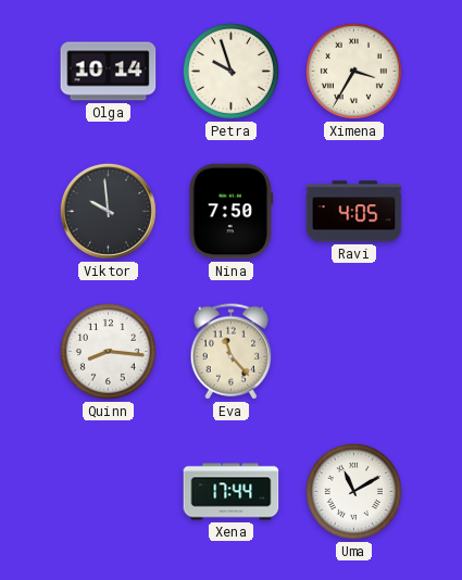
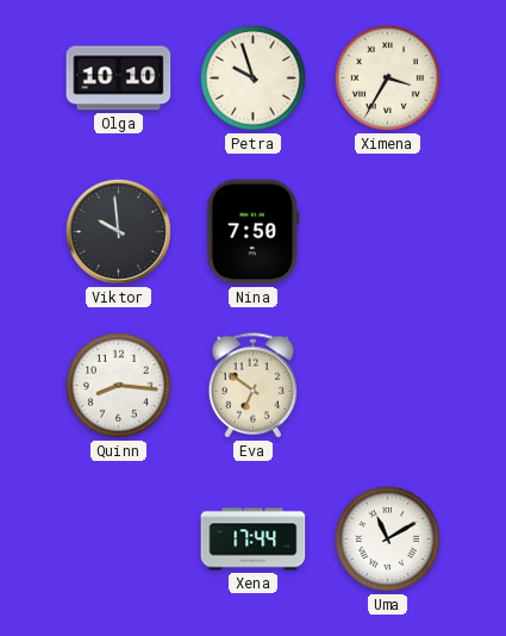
Olga: 10:14 -> 10:10 (119, 79)
Ravi: 4:05 -> none (354, 212)
Eva: 11:23 -> 6:51 (254, 386)
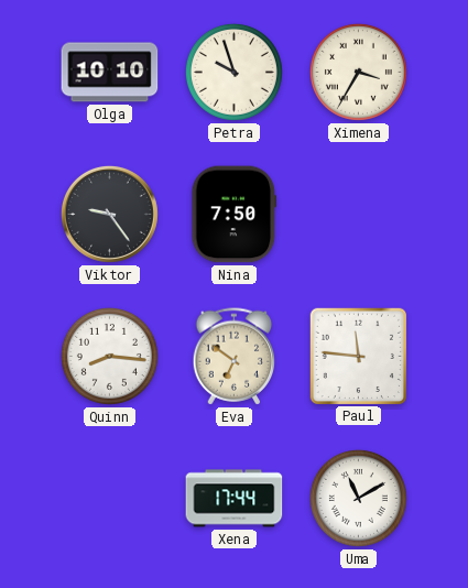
Viktor: 9:59 -> 9:24 (109, 214)
Paul: none -> 11:46 (358, 356)
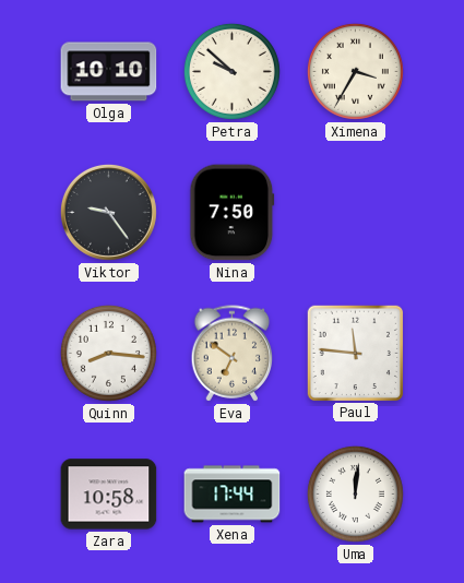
Petra: 9:57 -> 9:52 (231, 71)
Zara: none -> 10:58 (109, 495)
Uma: 11:10 -> 12:01 (355, 493)
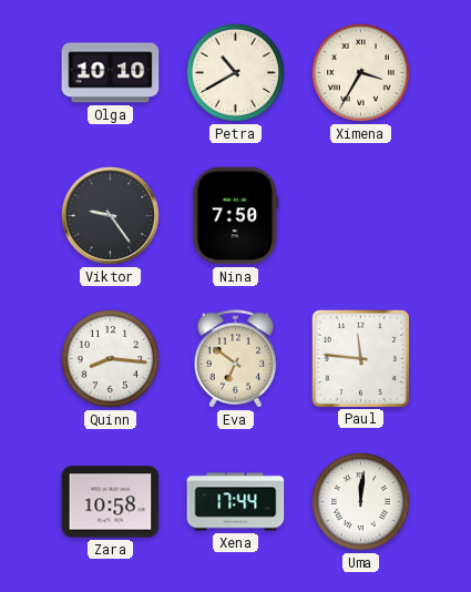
Petra: 9:52 -> 10:40 (235, 72)
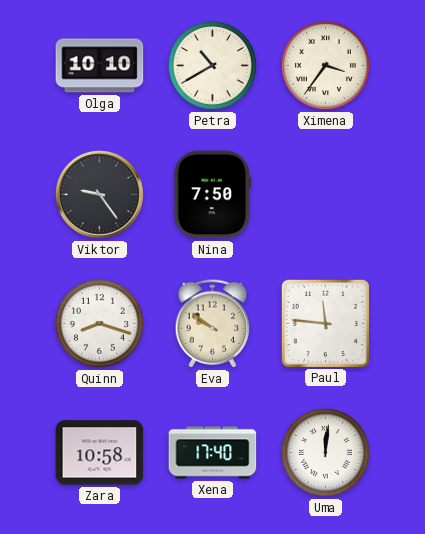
Ximena: 3:35 -> 3:36 (325, 65)
Quinn: 8:16 -> 8:18 (99, 323)
Eva: 6:51 -> 9:51 (213, 324)
Xena: 17:44 -> 17:40 (213, 453)
